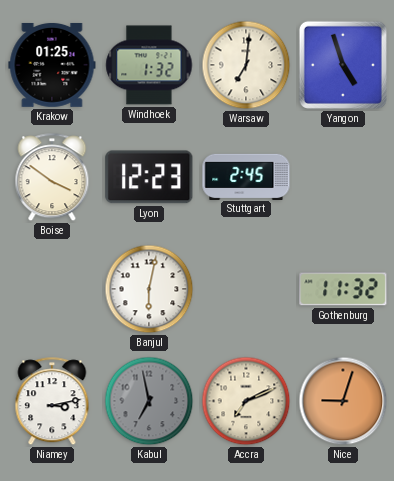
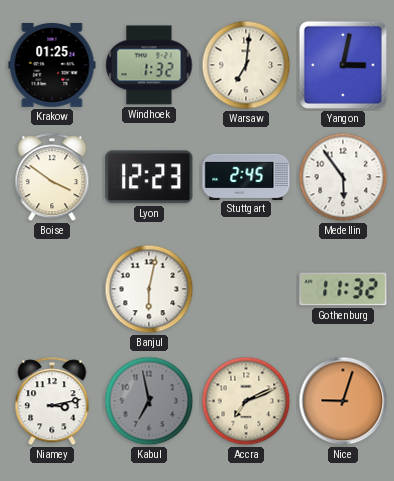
Yangon: 4:57 -> 3:02 (343, 65)
Medellin: none -> 5:54 (343, 177)
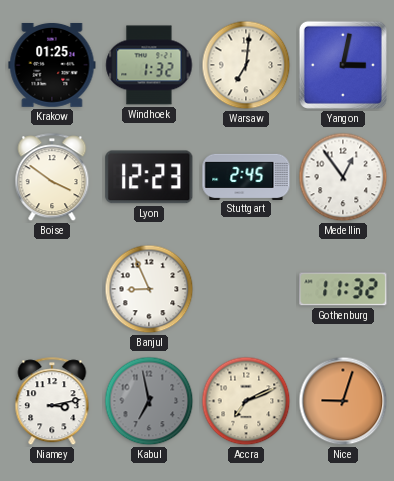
Medellin: 5:54 -> 12:54 (343, 177)
Banjul: 6:02 -> 8:56 (149, 289)
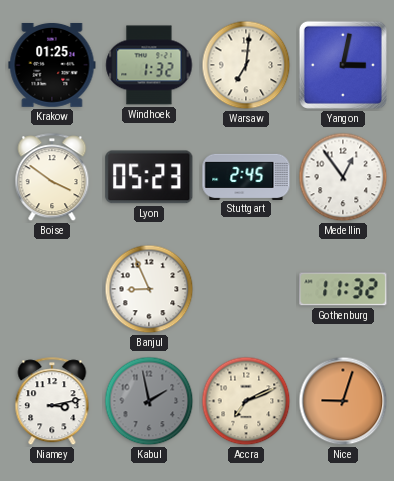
Lyon: 12:23 -> 05:23 (149, 177)
Kabul: 6:58 -> 1:58 (149, 401)
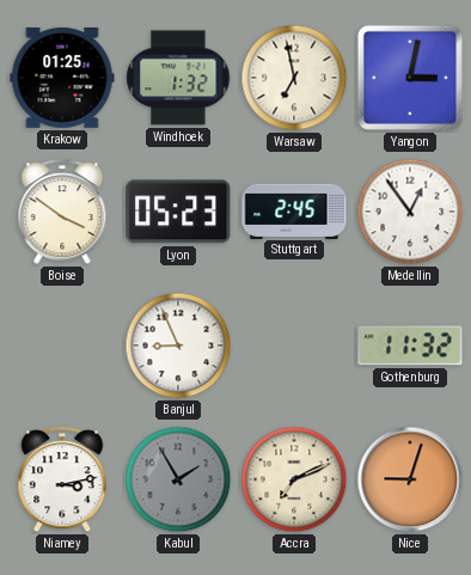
Warsaw: 7:01 -> 6:58 (294, 78)
Kabul: 1:58 -> 1:55 (178, 479)
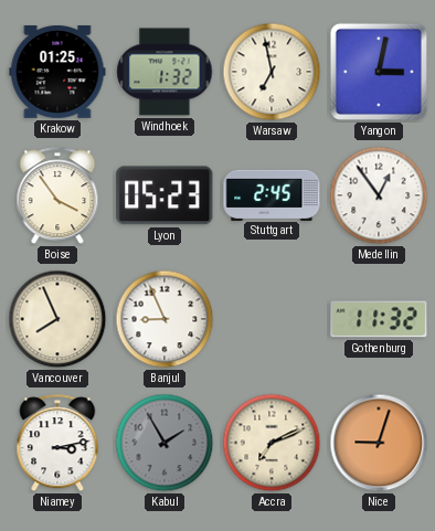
Boise: 3:51 -> 3:54 (57, 197)
Vancouver: none -> 7:56 (57, 319)
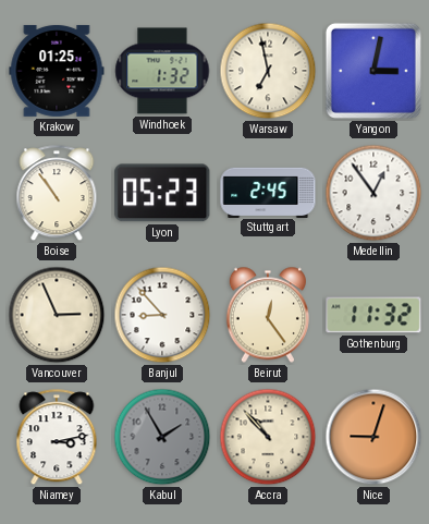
Boise: 3:54 -> 10:54 (57, 194)
Vancouver: 7:56 -> 2:56 (57, 315)
Banjul: 8:56 -> 8:53 (162, 315)
Beirut: none -> 12:24 (268, 315)
Accra: 7:11 -> 10:53 (268, 437)
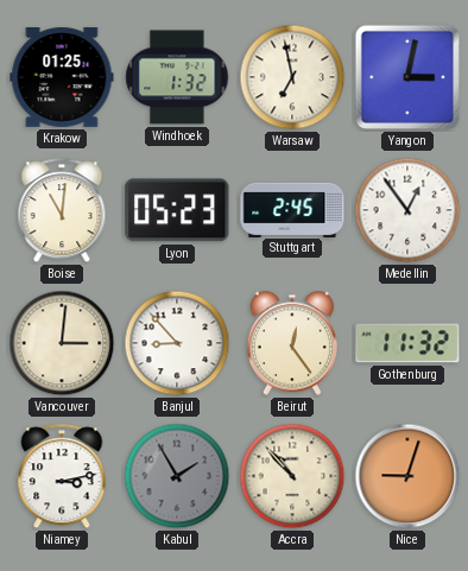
Boise: 10:54 -> 11:01 (62, 211)
Vancouver: 2:56 -> 3:01 (62, 343)
